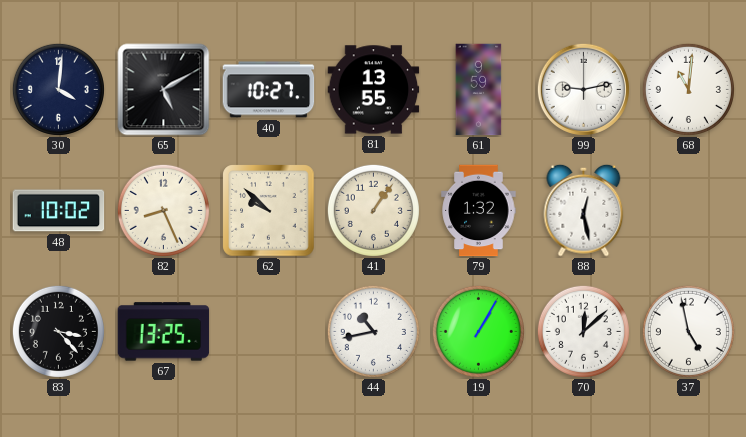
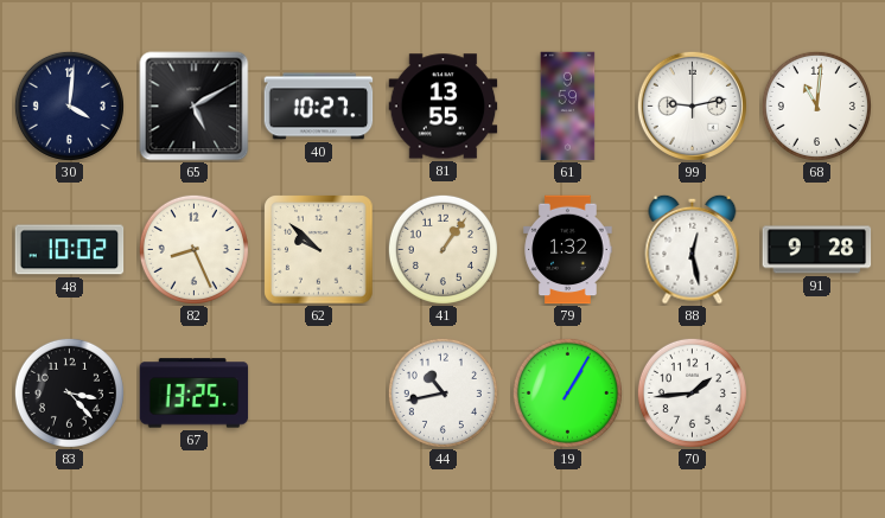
91: none -> 9:28 (817, 250)
70: 12:08 -> 1:44 (692, 392)
37: 4:58 -> none (688, 331)
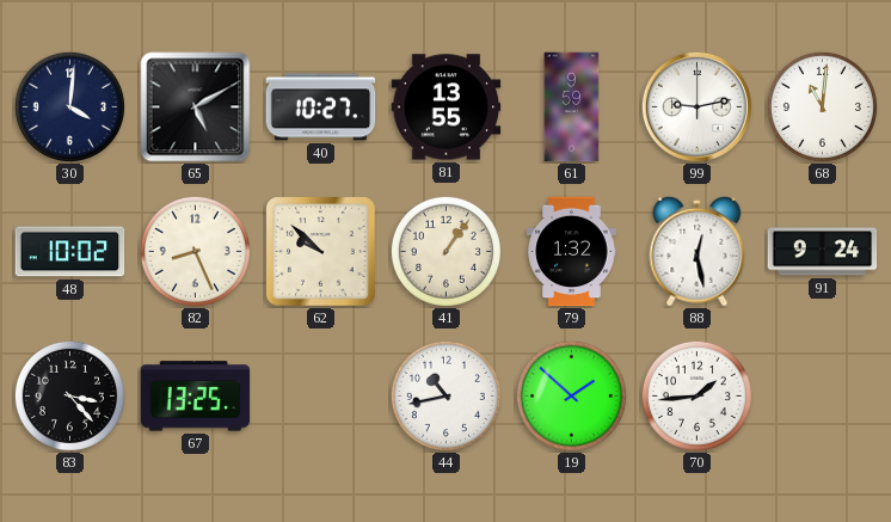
91: 9:28 -> 9:24 (823, 252)
19: 1:05 -> 1:52 (571, 395)
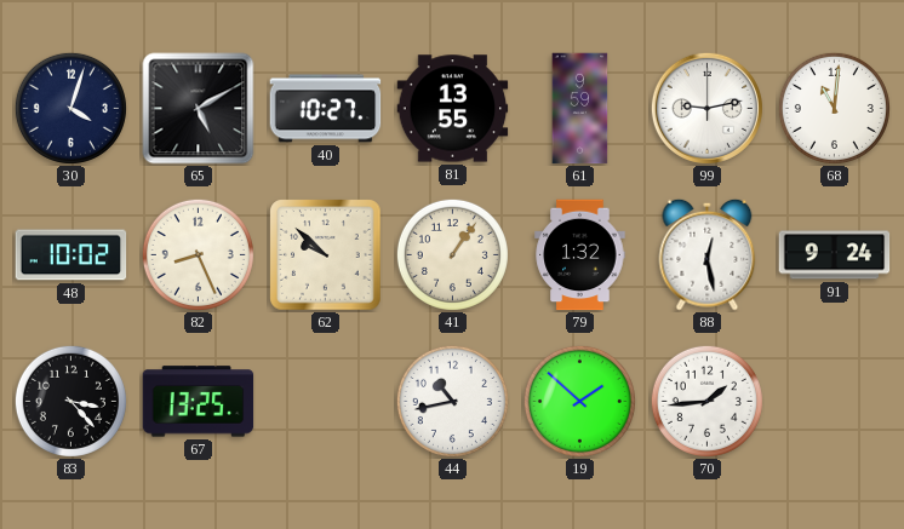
30: 4:01 -> 4:03 (70, 108)
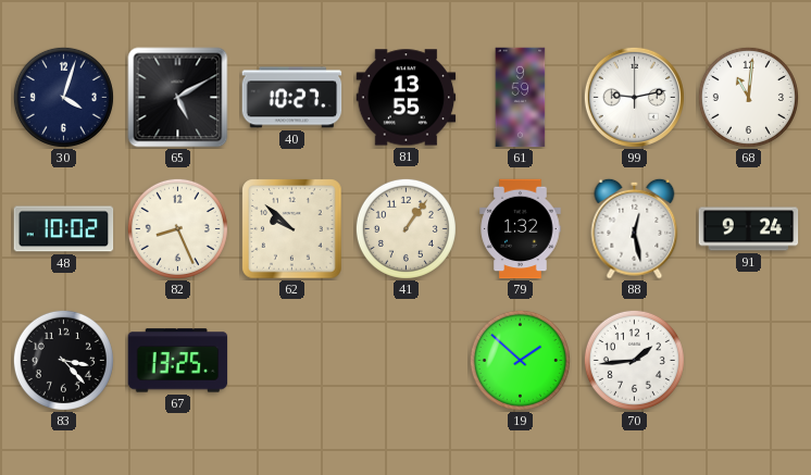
44: 10:43 -> none (452, 401)
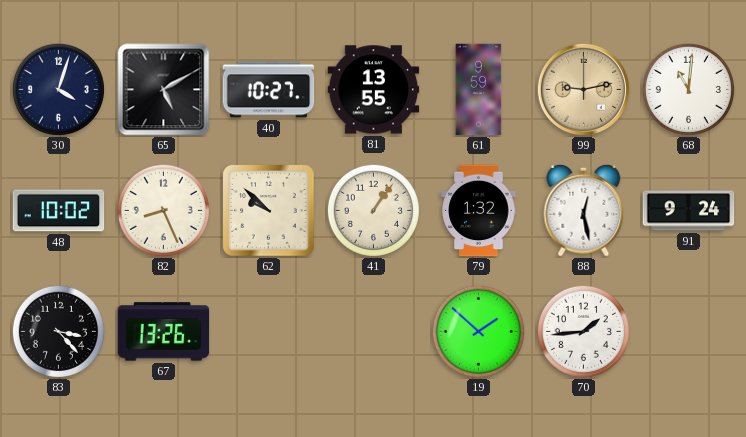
99 dial: white -> champagne (583, 89)
67: 13:25 -> 13:26 (164, 332)
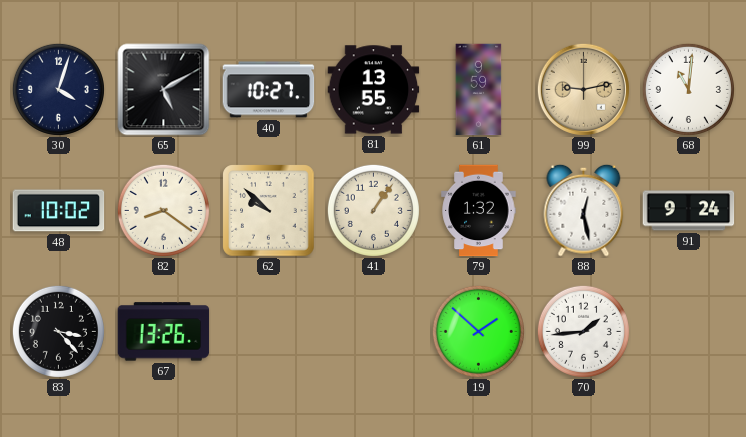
82: 8:26 -> 8:21 (163, 210)
